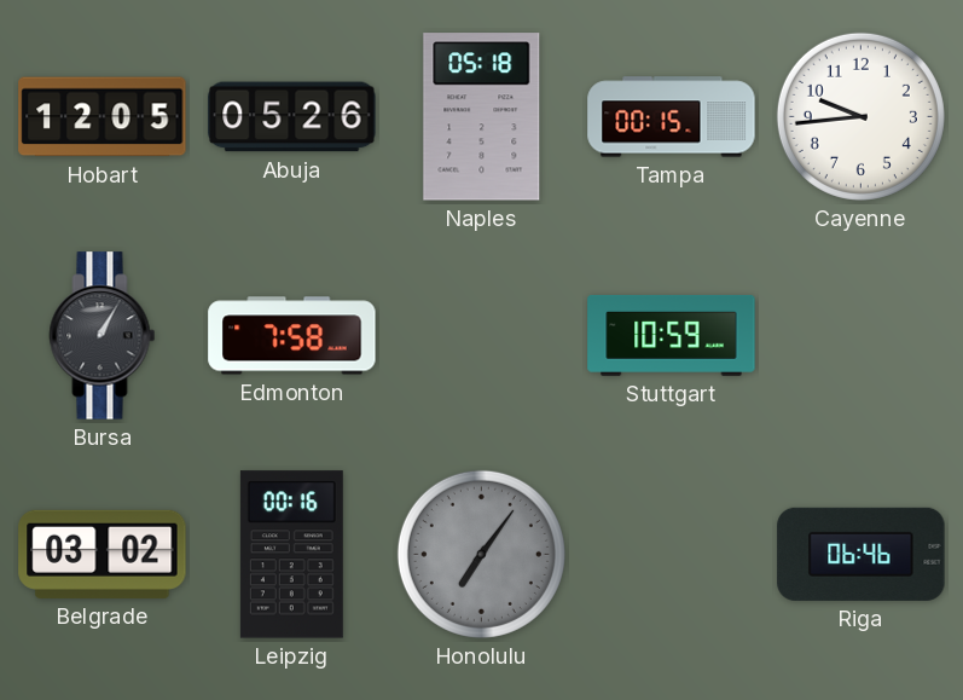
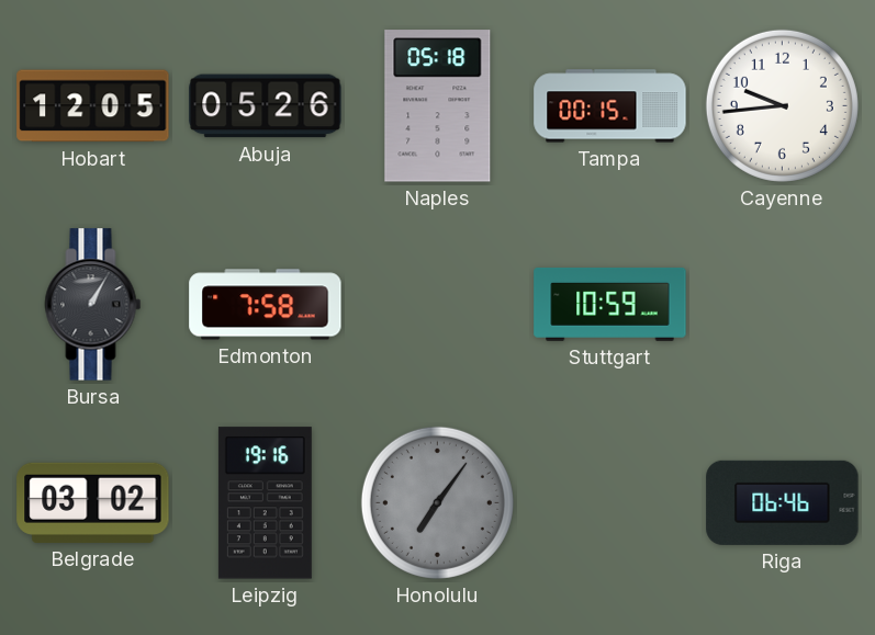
Leipzig: 00:16 -> 19:16 (265, 503)
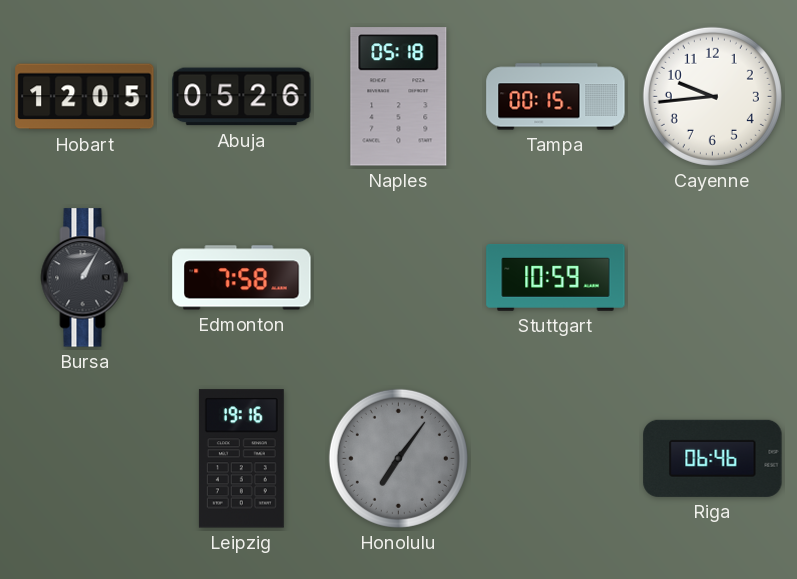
Belgrade: 03:02 -> none (93, 502)
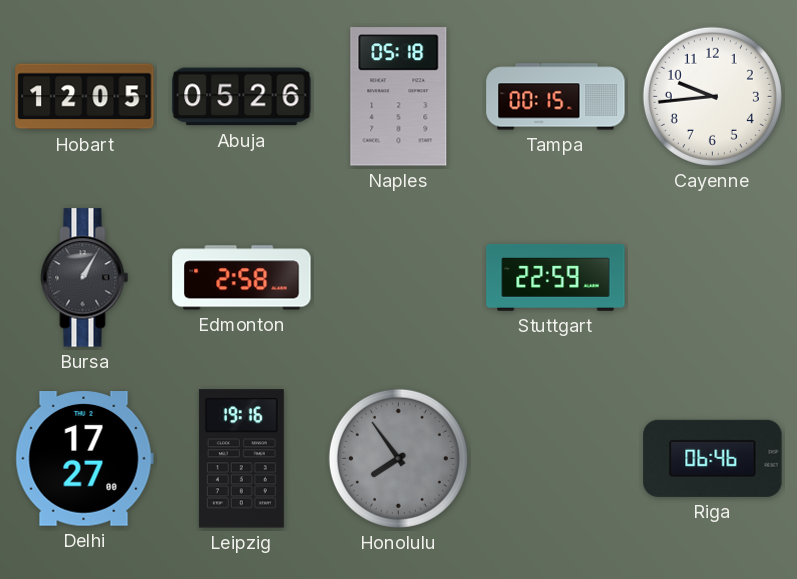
Edmonton: 7:58 -> 2:58 (242, 278)
Stuttgart: 10:59 -> 22:59 (556, 278)
Delhi: none -> 17:27 (84, 459)
Honolulu: 7:06 -> 7:54 (398, 458)
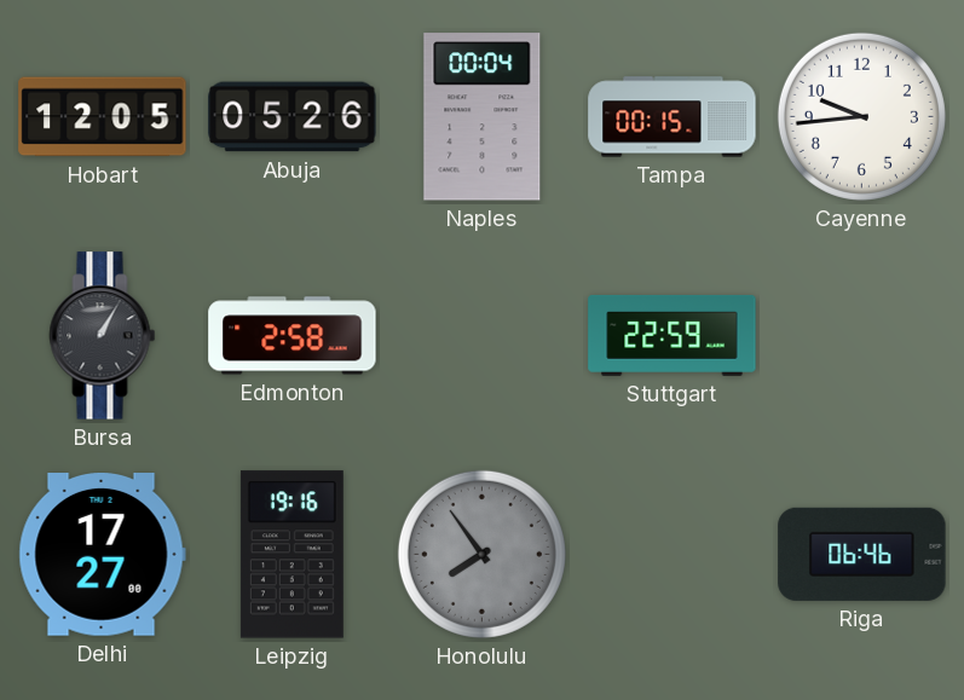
Naples: 05:18 -> 00:04 (483, 117)
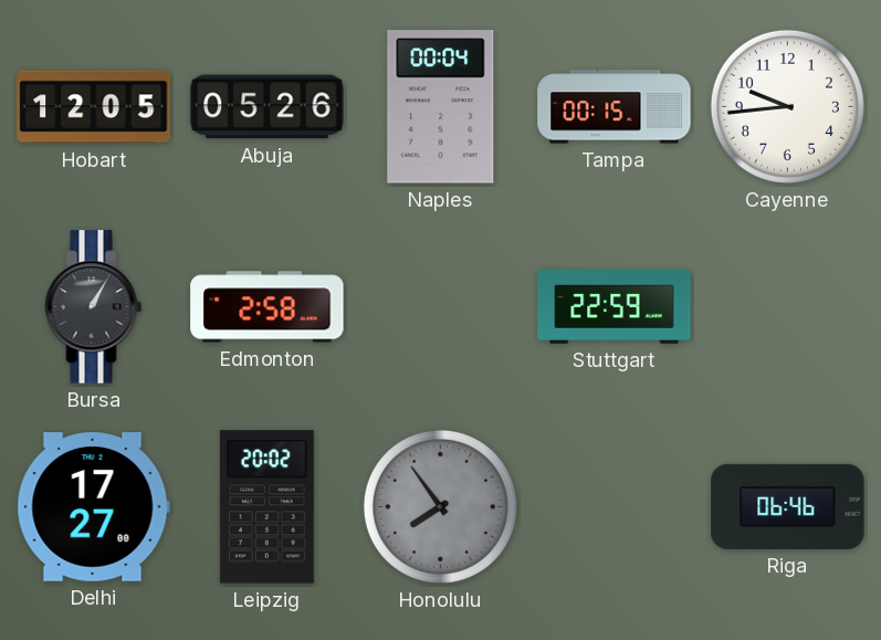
Leipzig: 19:16 -> 20:02 (266, 507)
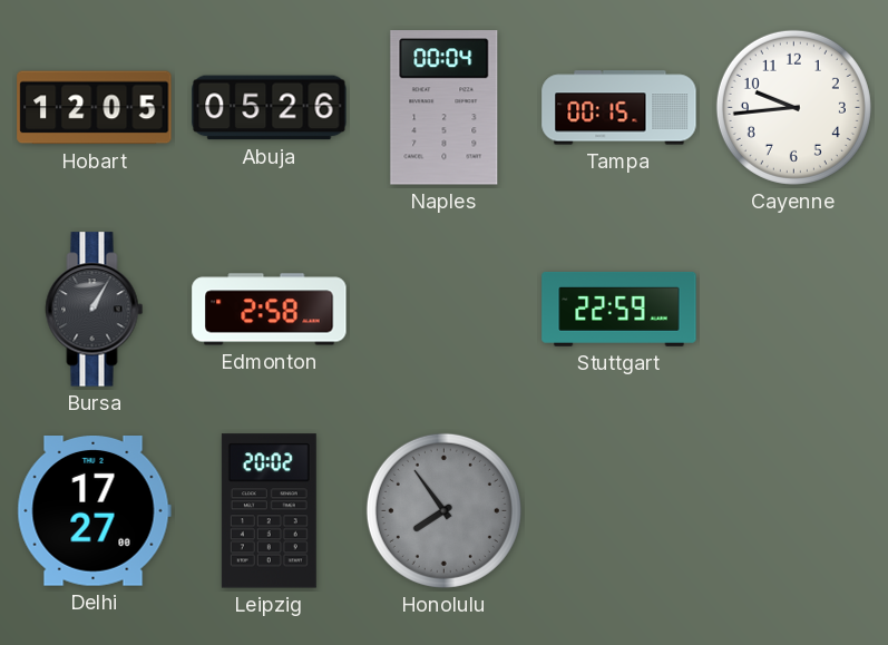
Riga: 06:46 -> none (788, 506)
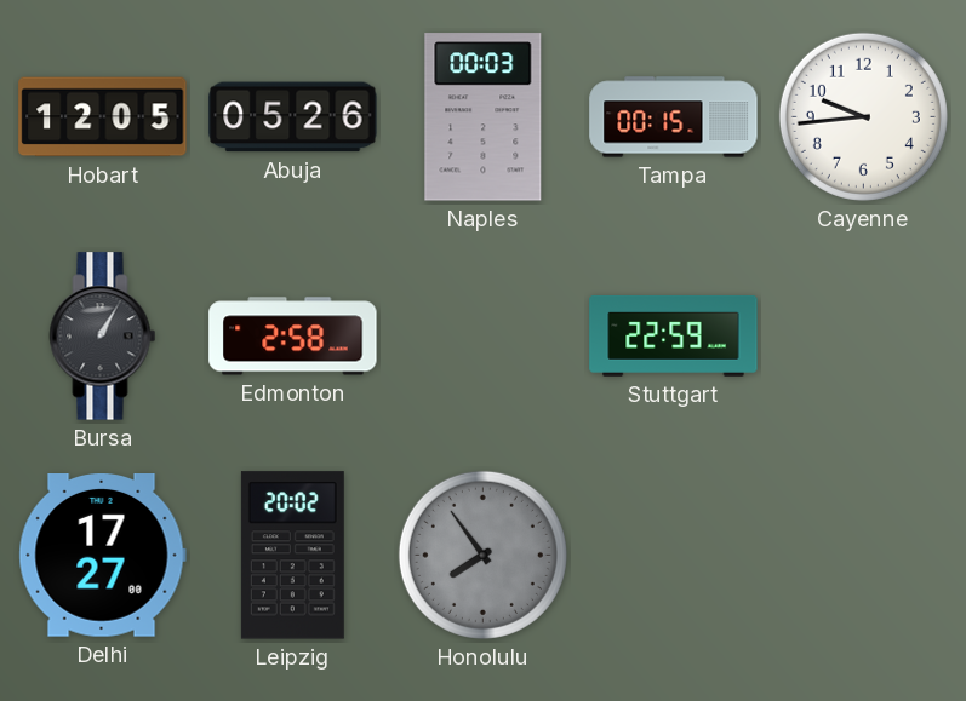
Naples: 00:04 -> 00:03 (484, 117)
